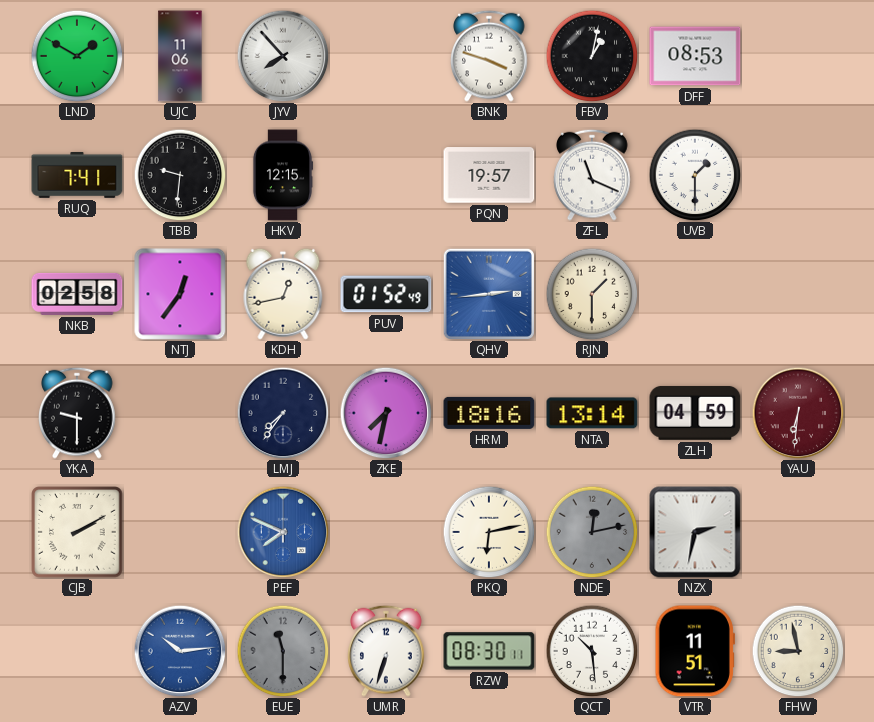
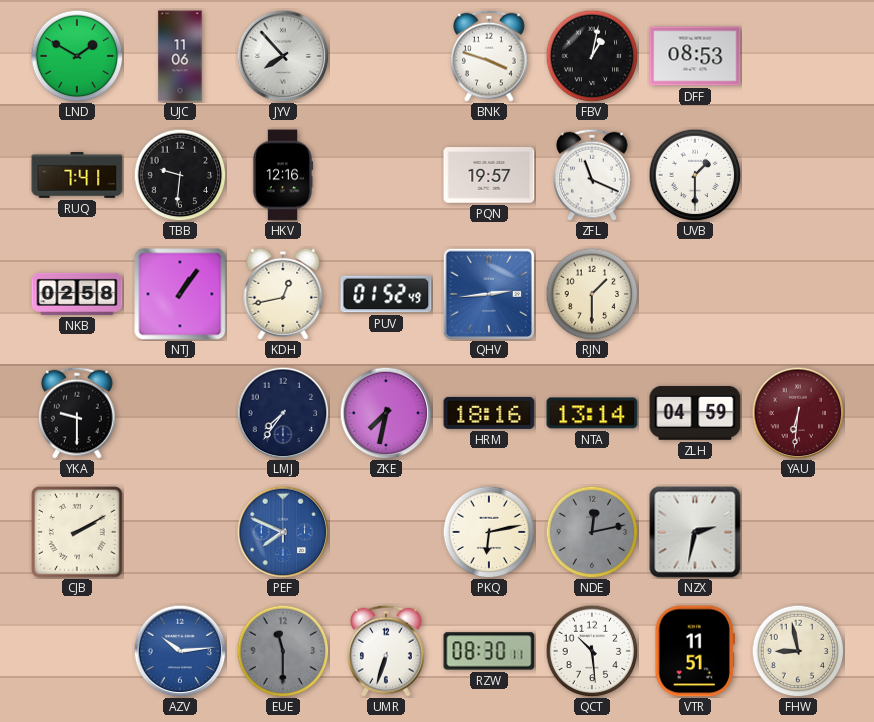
HKV: 12:15 -> 12:16 (283, 175)
NTJ: 12:36 -> 1:06 (180, 294)
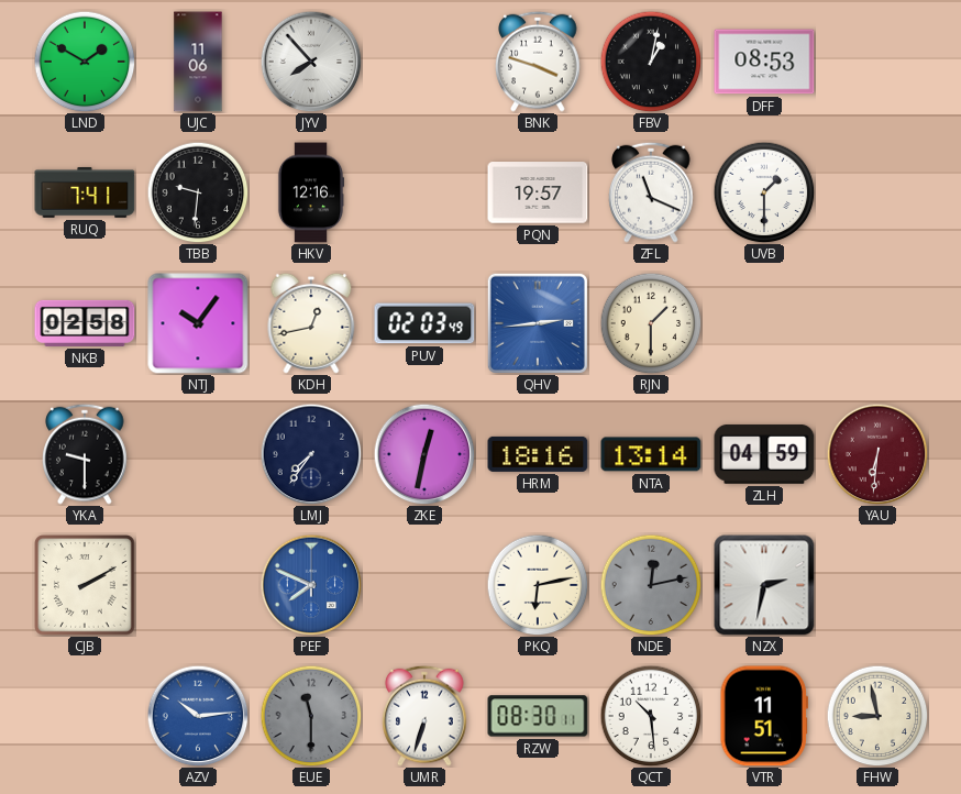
NTJ: 1:06 -> 10:06 (198, 323)
PUV: 01:52 -> 02:03 (424, 323)
ZKE: 7:32 -> 12:32 (424, 454)
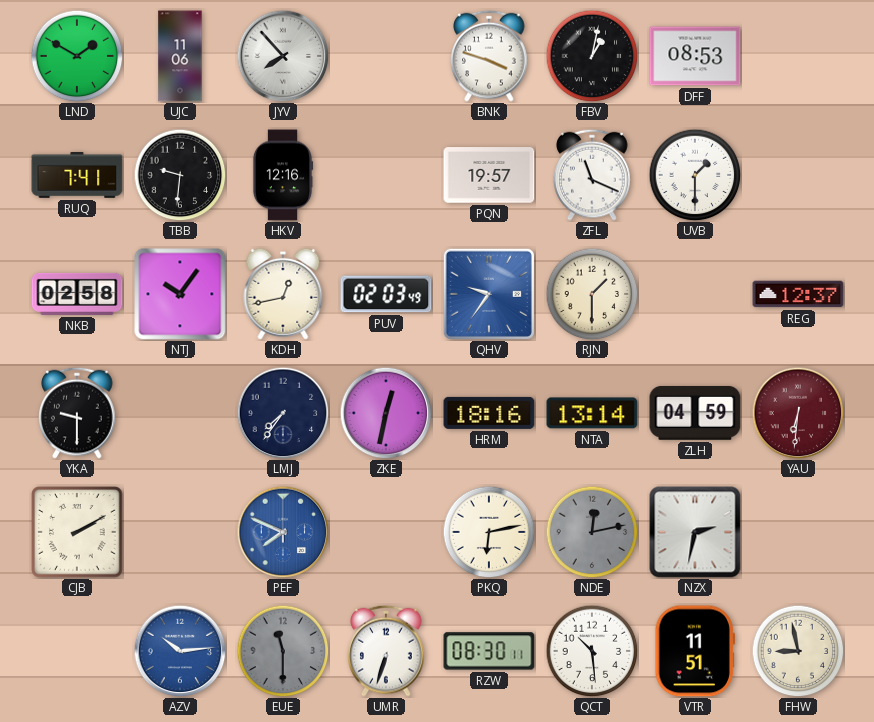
QHV: 2:44 -> 9:36 (489, 294)
REG: none -> 12:37 (798, 294)
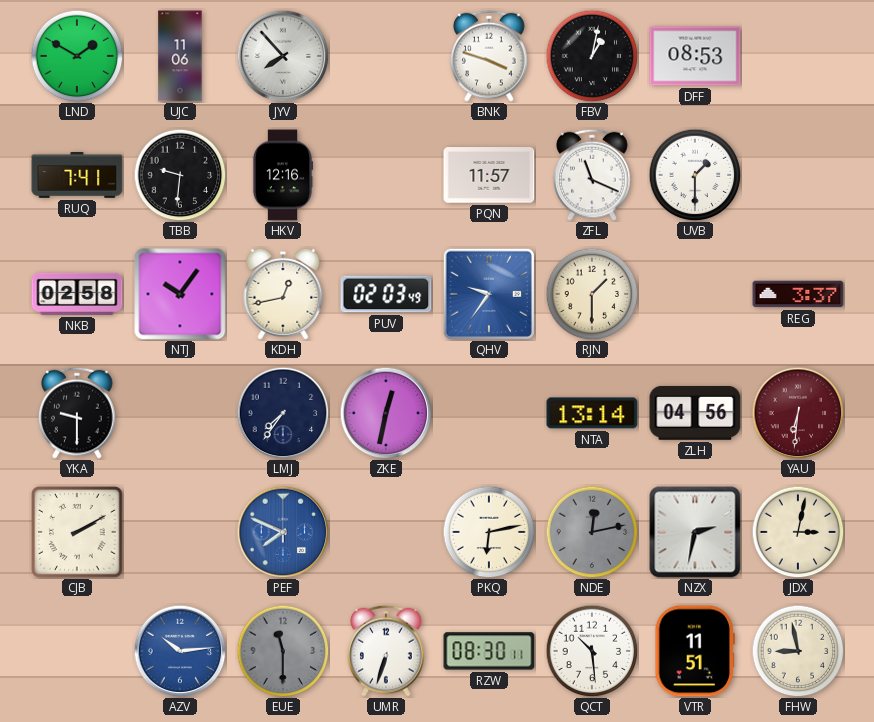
PQN: 19:57 -> 11:57 (489, 175)
REG: 12:37 -> 3:37 (798, 294)
HRM: 18:16 -> none (489, 413)
ZLH: 04:59 -> 04:56 (695, 413)
JDX: none -> 3:02 (798, 532)
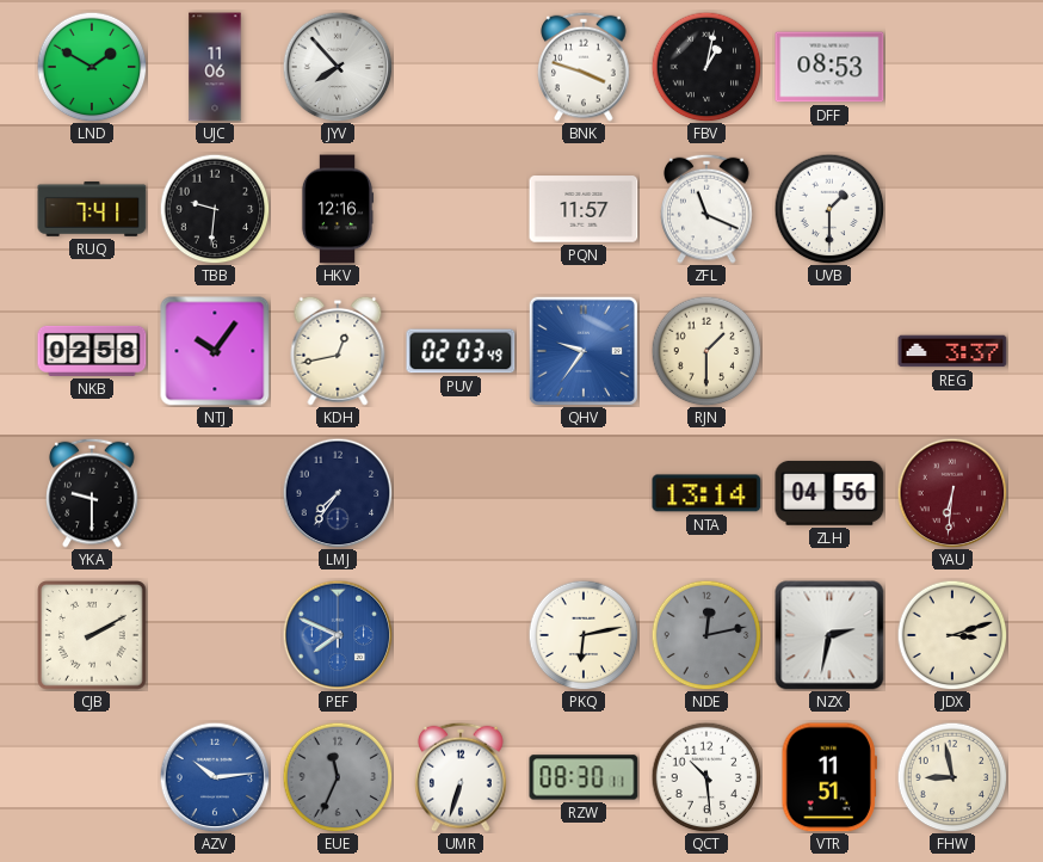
ZKE: 12:32 -> none (386, 413)
JDX: 3:02 -> 3:12 (952, 635)
EUE: 11:30 -> 11:34 (338, 777)
